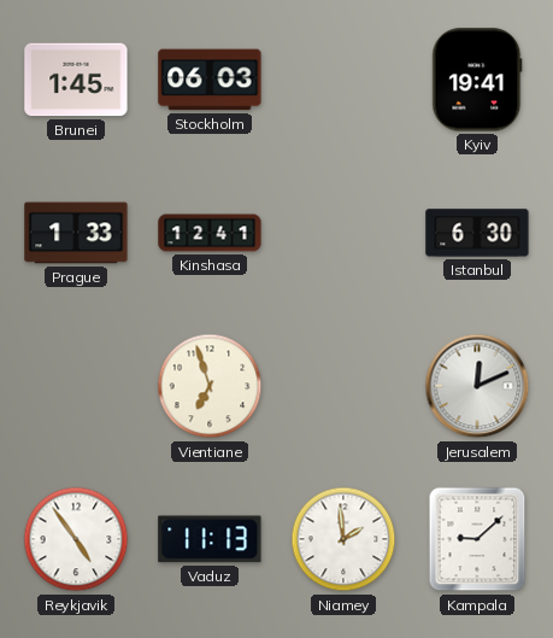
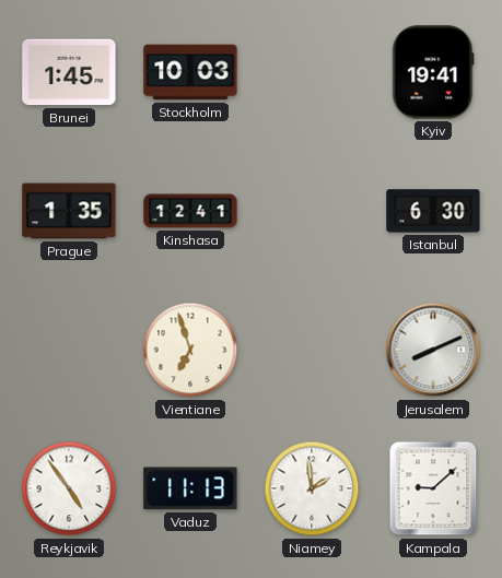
Stockholm: 06:03 -> 10:03 (190, 72)
Prague: 1:33 -> 1:35 (69, 211)
Jerusalem: 12:11 -> 8:11 (433, 350)
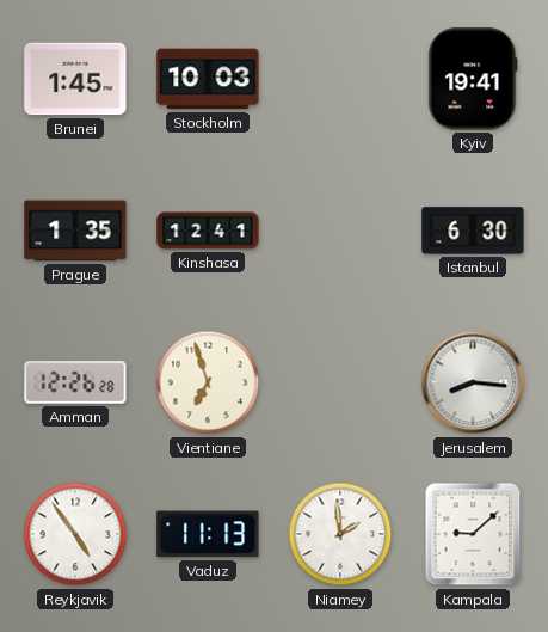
Amman: none -> 12:26 (75, 382)
Jerusalem: 8:11 -> 8:16 (473, 382)
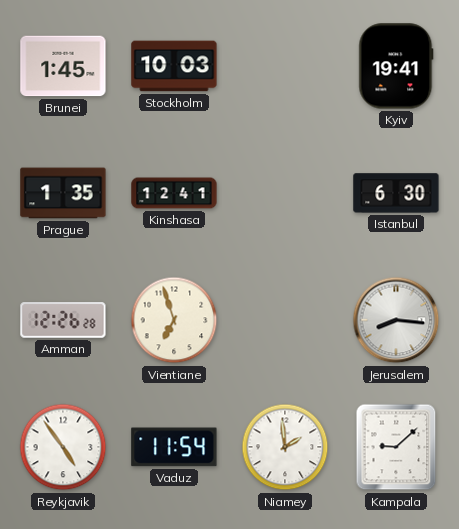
Vaduz: 11:13 -> 11:54 (174, 447)
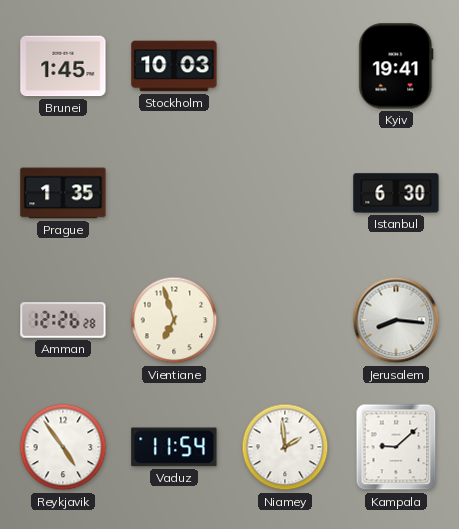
Kinshasa: 12:41 -> none (174, 193)
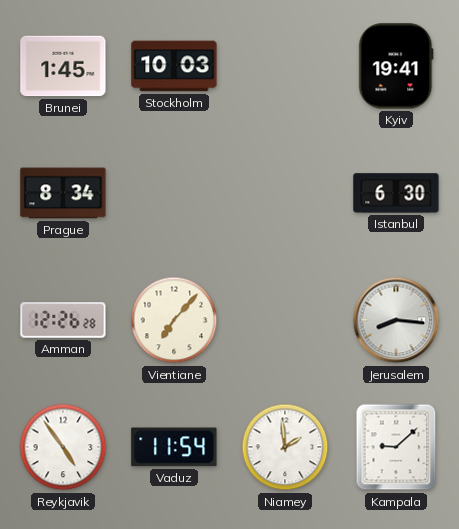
Prague: 1:35 -> 8:34 (63, 193)
Vientiane: 6:57 -> 7:07 (174, 320)
